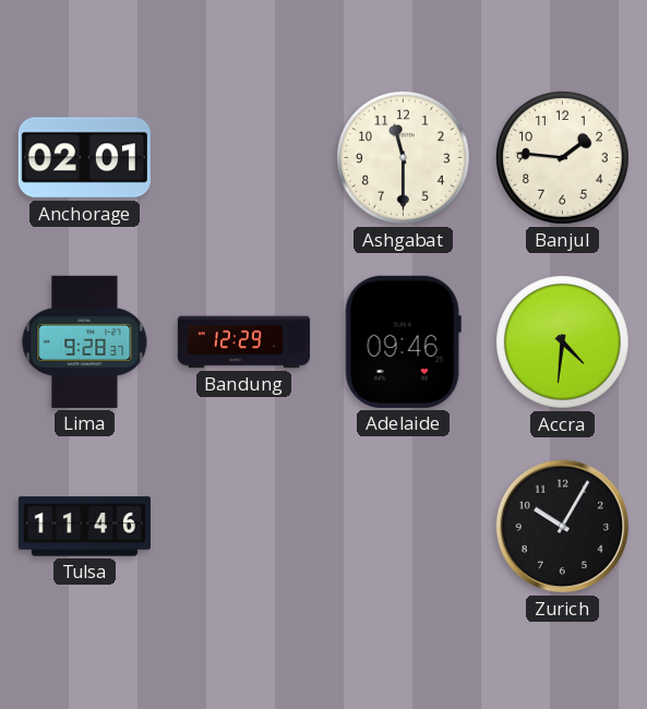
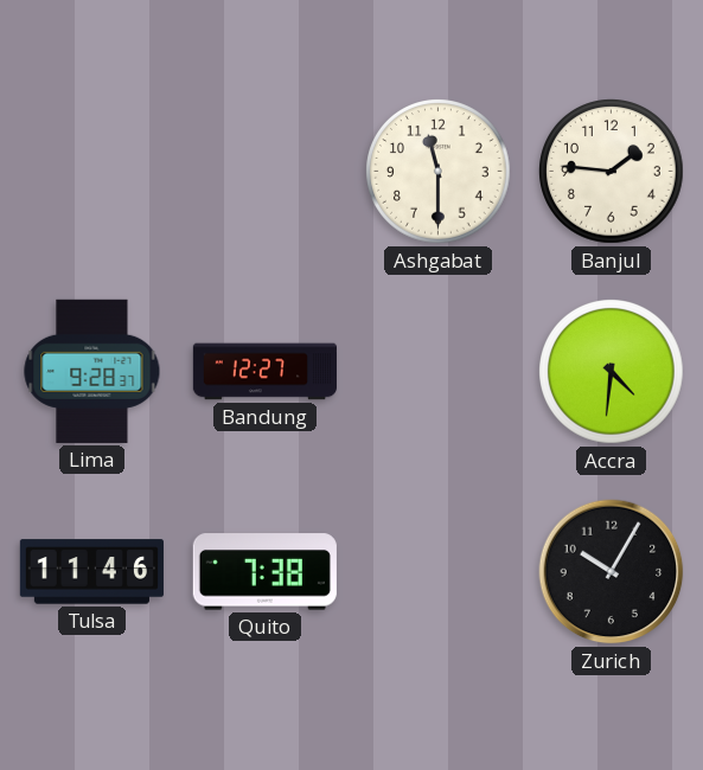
Anchorage: 02:01 -> none (84, 158)
Bandung: 12:29 -> 12:27 (264, 372)
Adelaide: 09:46 -> none (403, 341)
Quito: none -> 7:38 (264, 572)
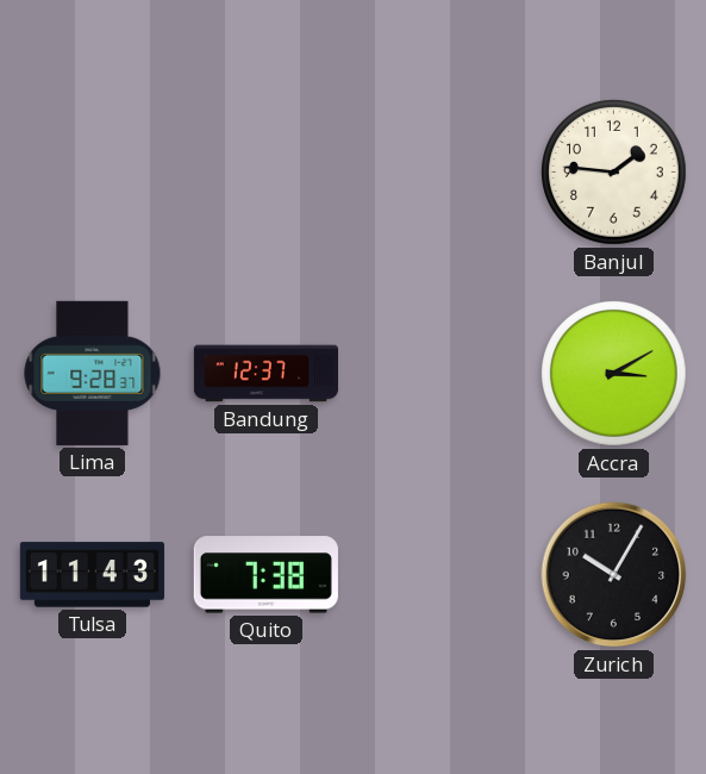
Ashgabat: 11:30 -> none (439, 172)
Bandung: 12:27 -> 12:37 (265, 374)
Accra: 4:31 -> 3:10 (614, 374)
Tulsa: 11:46 -> 11:43 (92, 575)
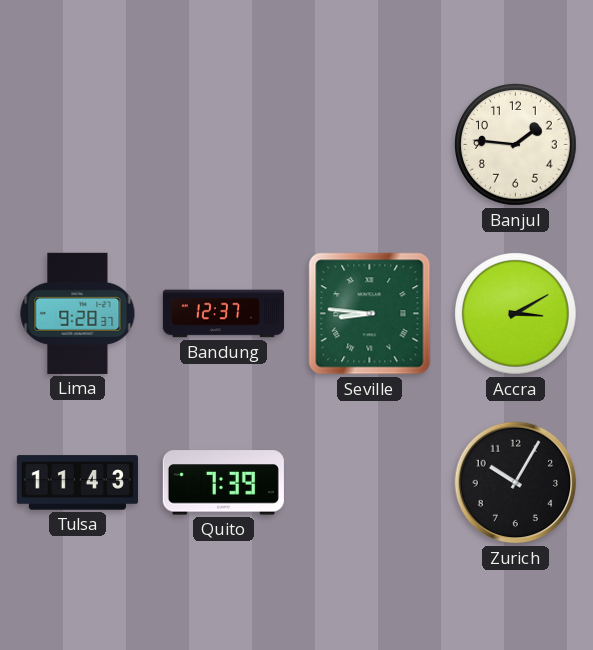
Seville: none -> 8:46 (370, 314)
Quito: 7:38 -> 7:39 (223, 483)
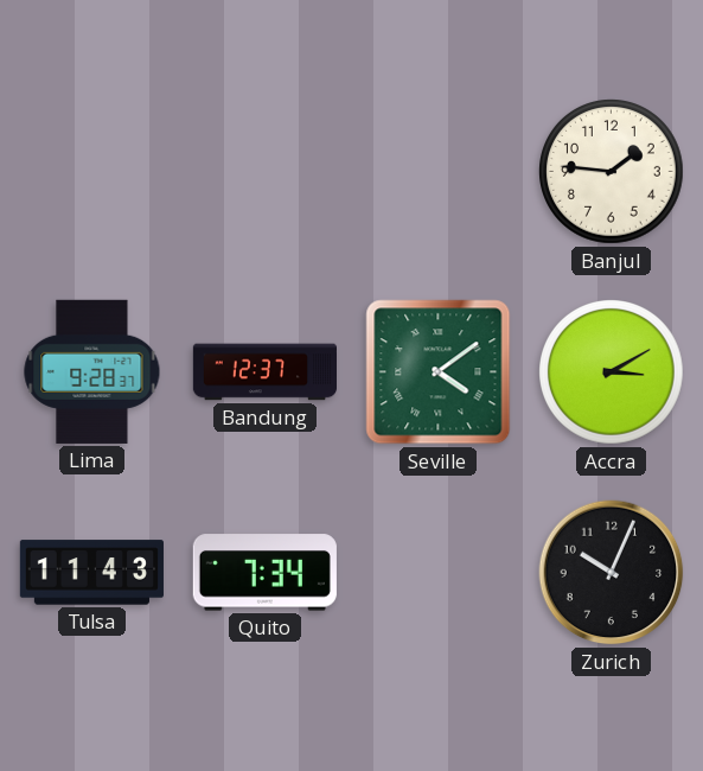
Seville: 8:46 -> 4:09 (439, 372)
Quito: 7:39 -> 7:34 (264, 573)
Zurich: 10:05 -> 10:04 (612, 573)
